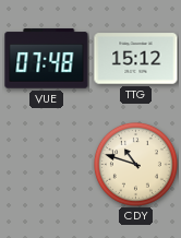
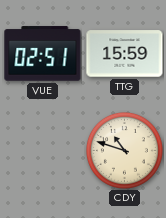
VUE: 07:48 -> 02:51 (43, 54)
TTG: 15:12 -> 15:59 (125, 54)
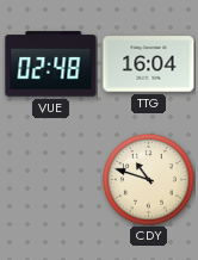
VUE: 02:51 -> 02:48 (51, 64)
TTG: 15:59 -> 16:04 (149, 64)
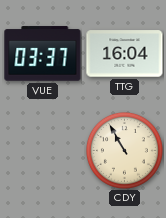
VUE: 02:48 -> 03:37 (43, 54)
CDY: 10:48 -> 10:55 (124, 150)
